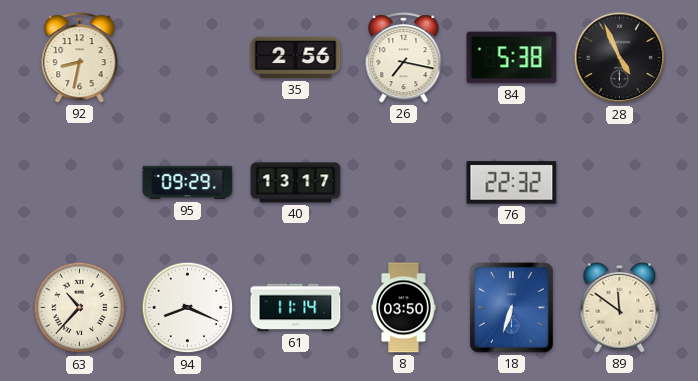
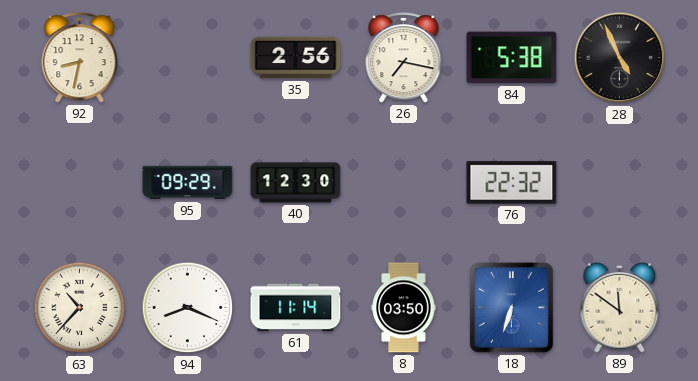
40: 13:17 -> 12:30 (296, 183)
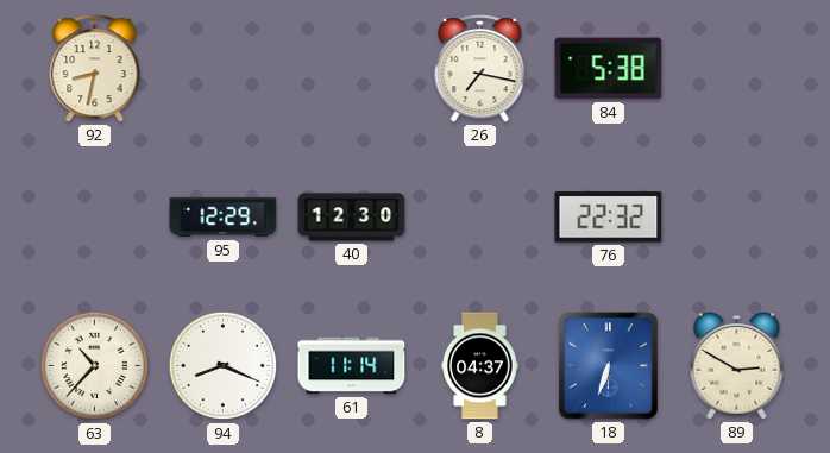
35: 2:56 -> none (296, 58)
28: 4:56 -> none (620, 58)
95: 09:29 -> 12:29 (224, 218)
8: 03:50 -> 04:37 (480, 366)
89: 11:51 -> 2:50 (737, 366)
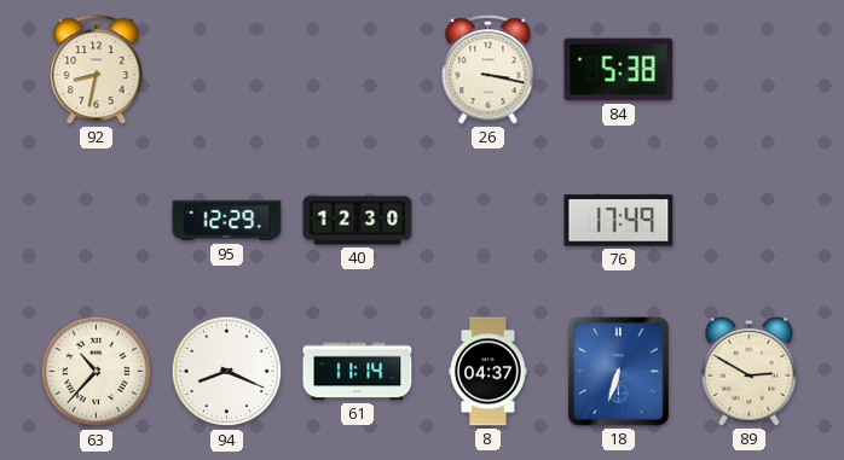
26: 7:17 -> 3:17 (489, 70)
76: 22:32 -> 17:49 (619, 221)
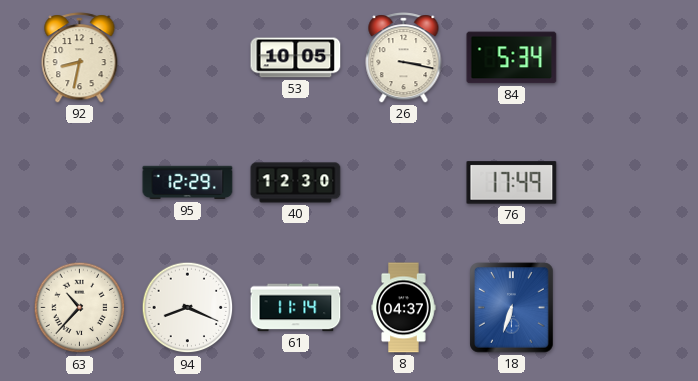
53: none -> 10:05 (296, 58)
84: 5:38 -> 5:34 (512, 58)
89: 2:50 -> none (750, 372)
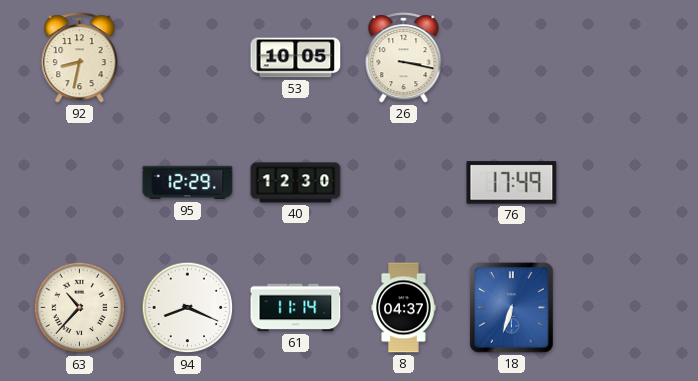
84: 5:34 -> none (512, 58)
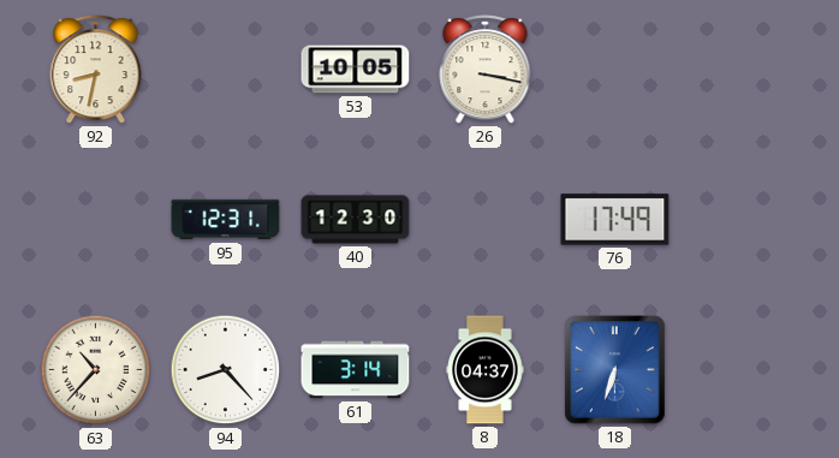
95: 12:29 -> 12:31 (226, 220)
94: 8:19 -> 8:23 (226, 370)
61: 11:14 -> 3:14 (356, 370)
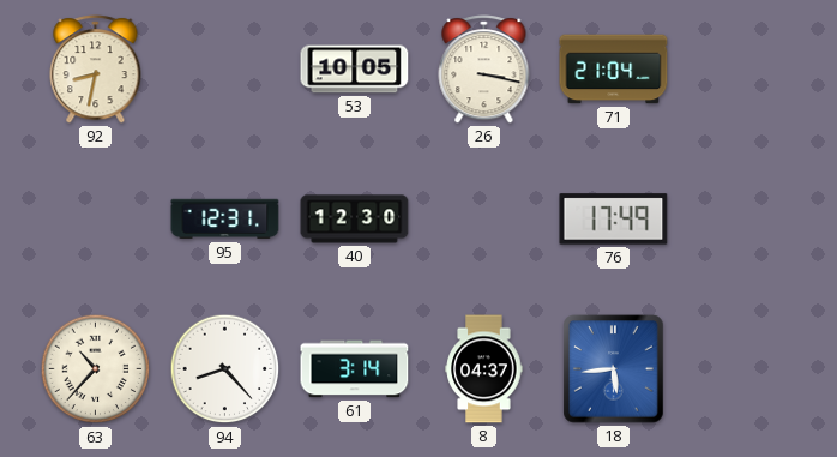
71: none -> 21:04 (614, 70)
18: 6:33 -> 5:44 (614, 369)
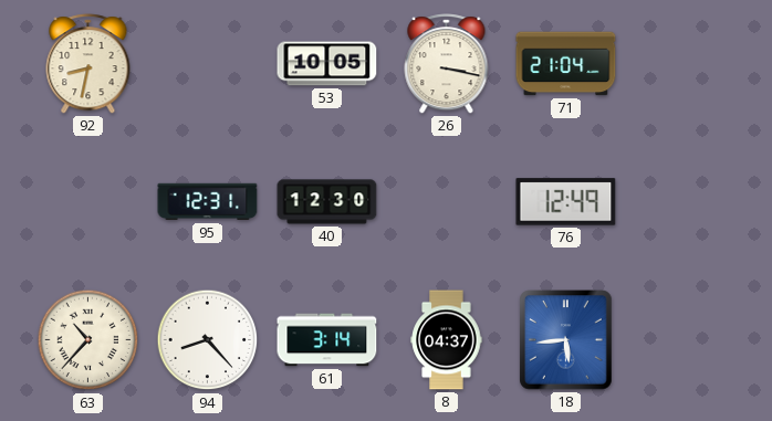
76: 17:49 -> 12:49 (566, 202)
